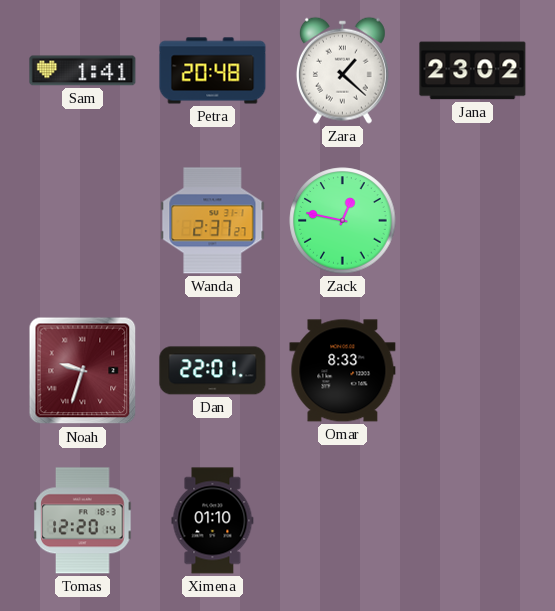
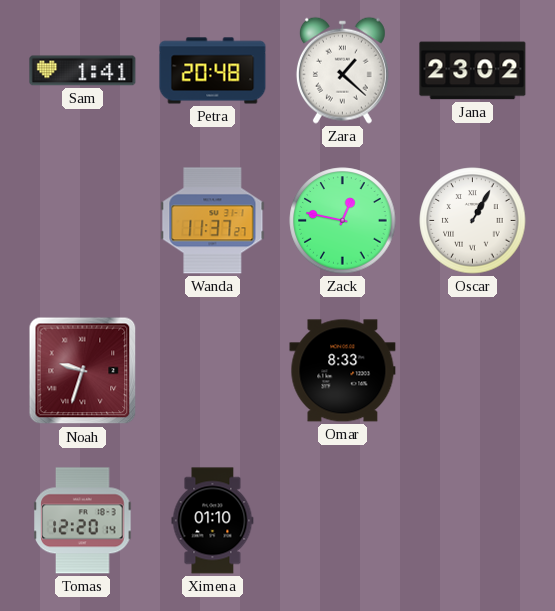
Wanda: 2:37 -> 11:37 (213, 221)
Oscar: none -> 1:05 (473, 221)
Dan: 22:01 -> none (213, 371)
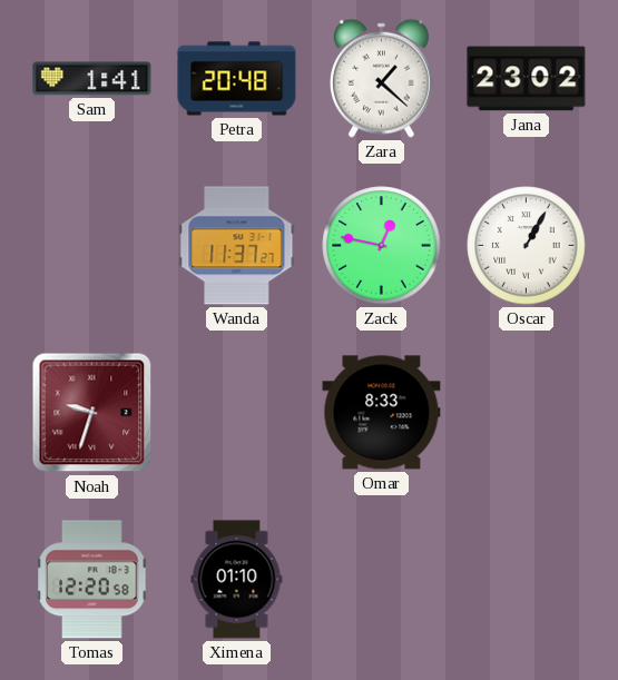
Tomas: 12:20:14 -> 12:20:58 (92, 580)
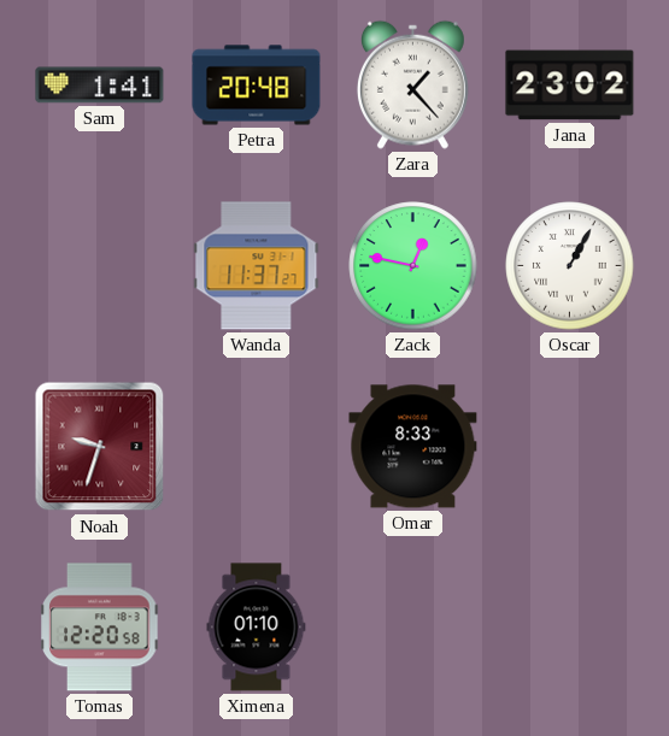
Zara: 1:22 -> 1:23 (412, 84)
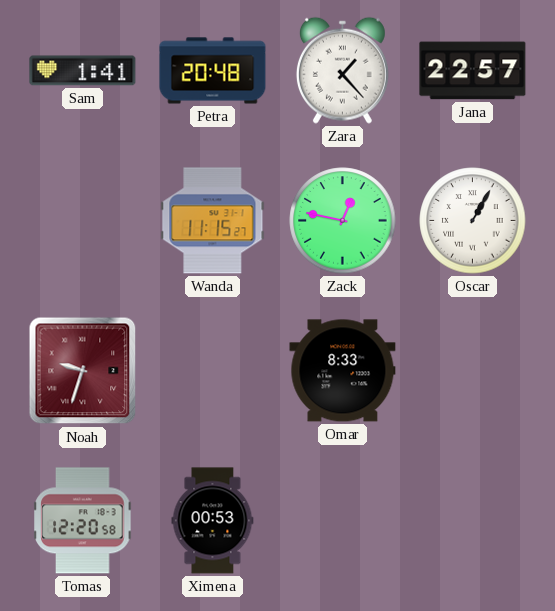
Jana: 23:02 -> 22:57 (473, 71)
Wanda: 11:37 -> 11:15 (213, 221)
Ximena: 01:10 -> 00:53 (213, 521)
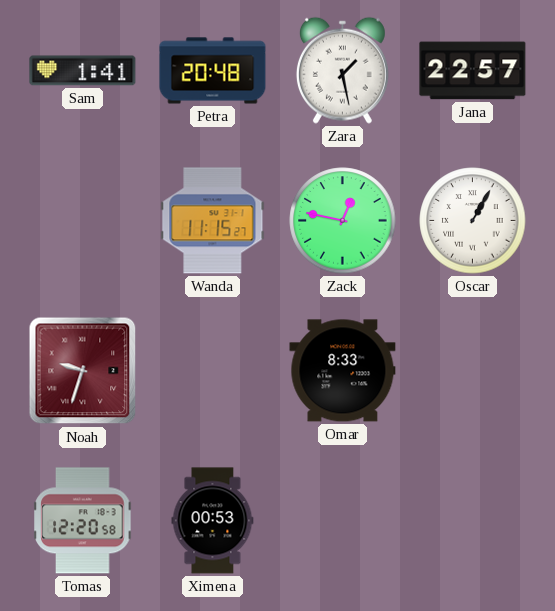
Zara: 1:23 -> 1:28 (342, 70)
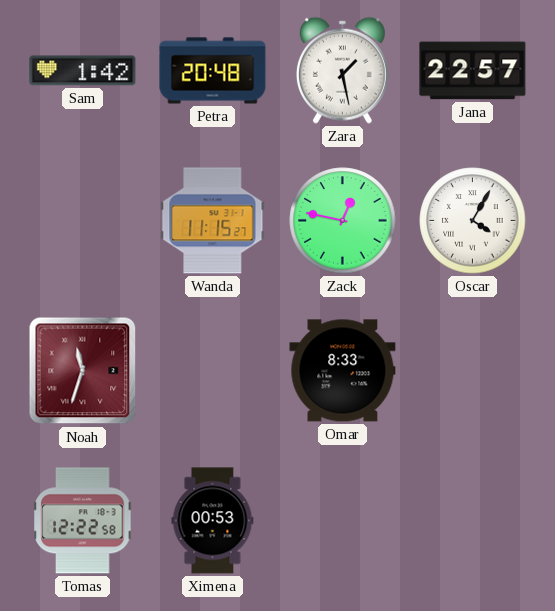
Sam: 1:41 -> 1:42 (83, 71)
Oscar: 1:05 -> 4:05 (473, 221)
Noah: 9:33 -> 11:33 (83, 371)
Tomas: 12:20 -> 12:22 (83, 521)
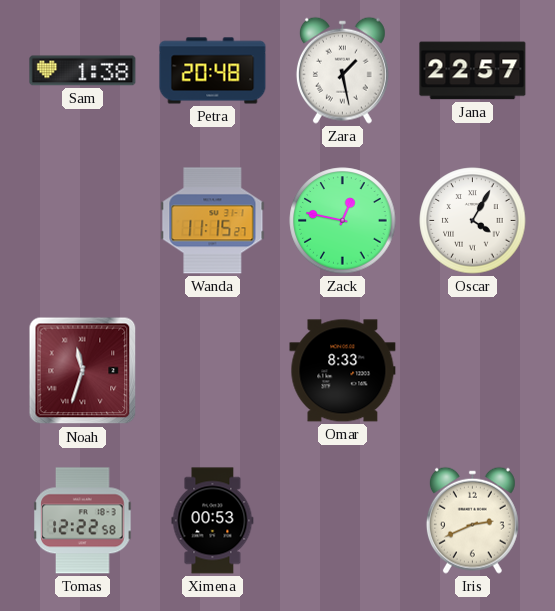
Sam: 1:42 -> 1:38 (83, 71)
Iris: none -> 2:41 (472, 520)
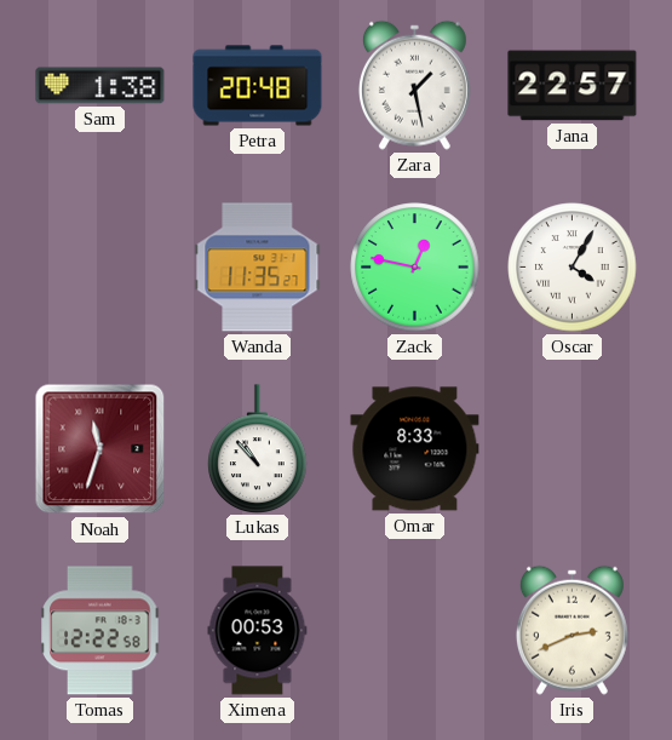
Wanda: 11:15 -> 11:35 (258, 268)
Lukas: none -> 10:53 (258, 448)
